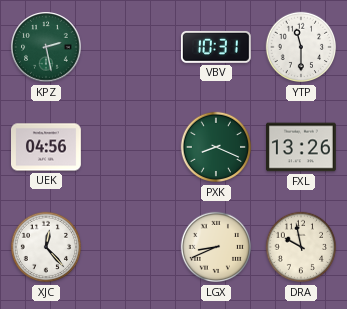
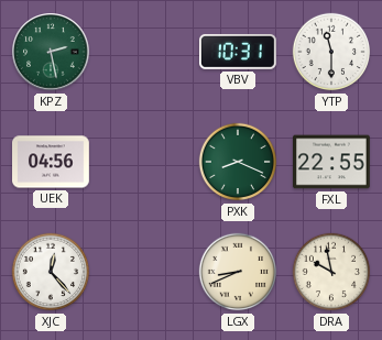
FXL: 13:26 -> 22:55 (332, 162)
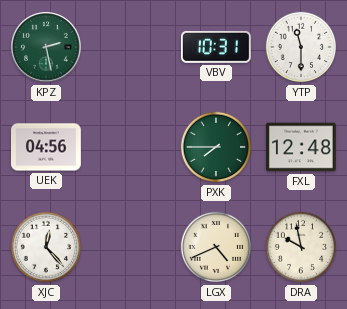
PXK: 8:19 -> 7:45 (216, 147)
FXL: 22:55 -> 12:48 (302, 147)
LGX: 8:41 -> 4:41 (216, 247)
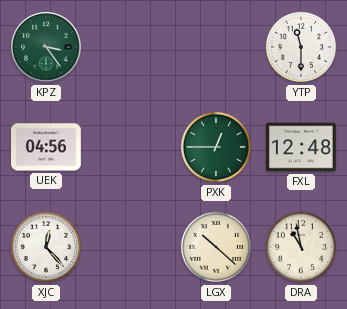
KPZ: 2:28 -> 3:24 (46, 47)
VBV: 10:31 -> none (216, 47)
PXK: 7:45 -> 12:45 (216, 147)
LGX: 4:41 -> 10:22 (216, 247)
DRA: 9:58 -> 10:58 (301, 247)
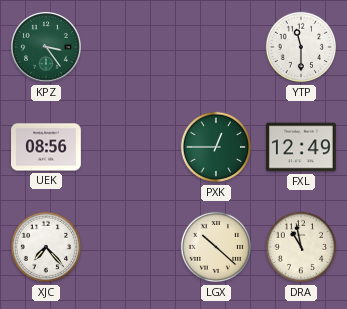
UEK: 04:56 -> 08:56 (47, 147)
FXL: 12:48 -> 12:49 (302, 147)
XJC: 12:23 -> 7:23 (46, 247)
